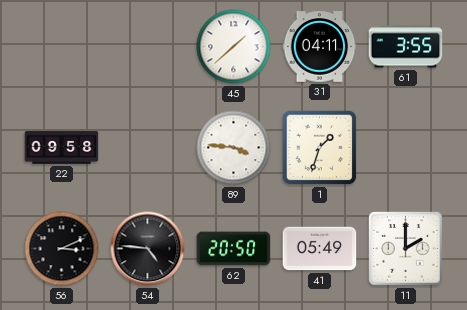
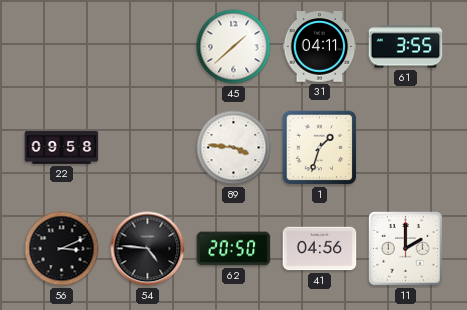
41: 05:49 -> 04:56 (320, 249)
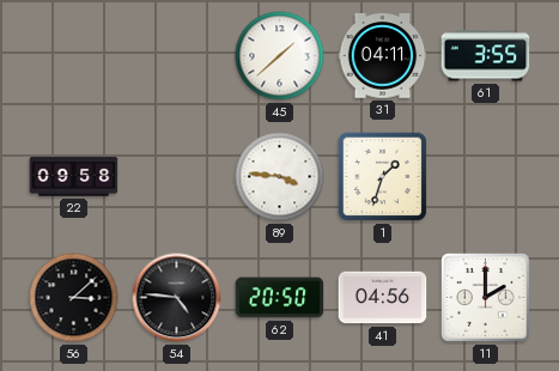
56: 3:11 -> 3:08 (74, 298)
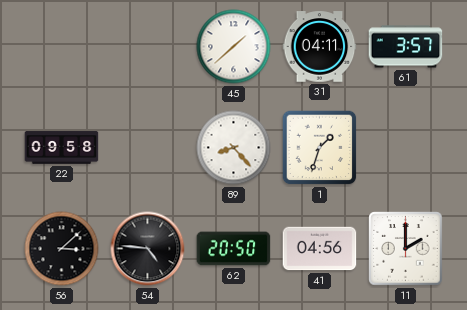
61: 3:55 -> 3:57 (406, 47)
89: 3:46 -> 8:23 (234, 148)
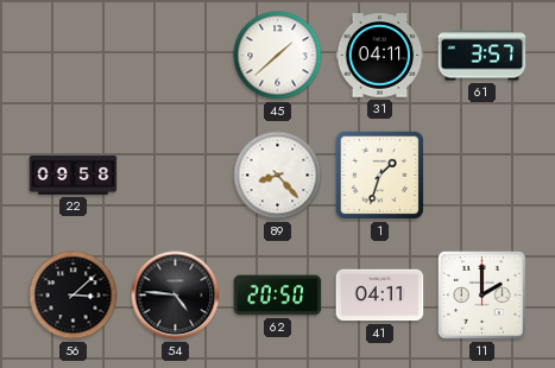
41: 04:56 -> 04:11 (380, 296)
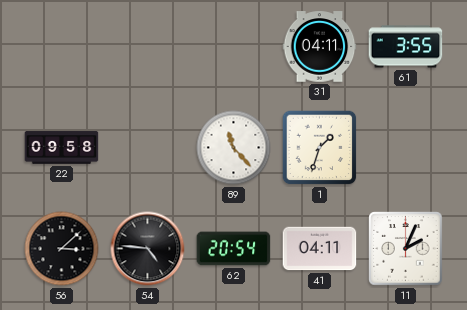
45: 1:38 -> none (278, 56)
61: 3:57 -> 3:55 (406, 47)
89: 8:23 -> 11:23 (234, 148)
62: 20:50 -> 20:54 (234, 249)
11: 2:00 -> 2:04 (406, 249)
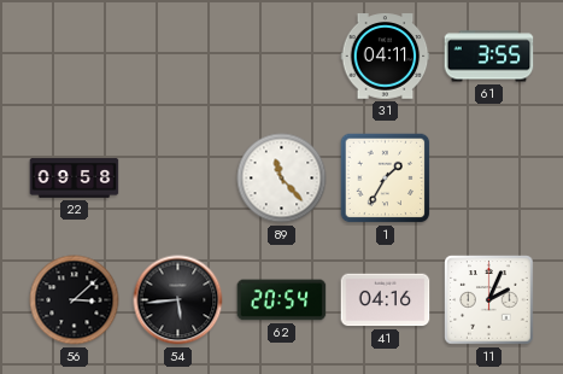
1: 1:33 -> 1:35 (386, 179)
54: 4:46 -> 5:44 (178, 300)
41: 04:11 -> 04:16 (386, 300)
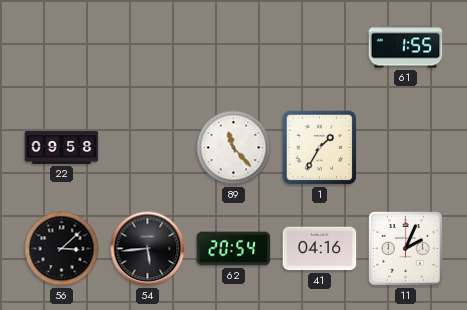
31: 04:11 -> none (386, 57)
61: 3:55 -> 1:55 (406, 47)
